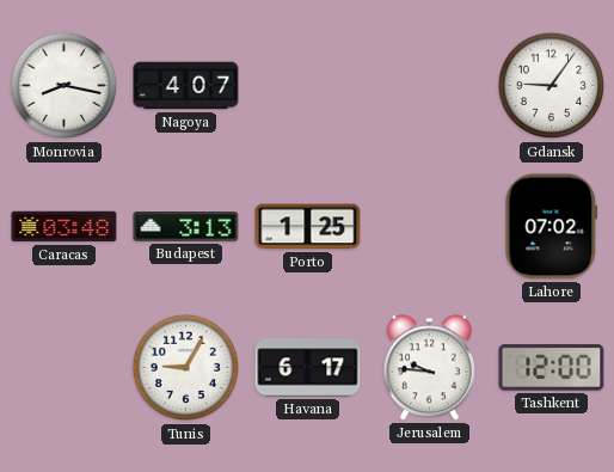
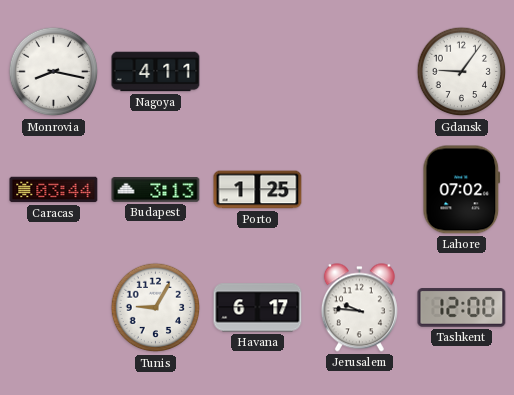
Nagoya: 4:07 -> 4:11 (156, 72)
Caracas: 03:48 -> 03:44 (54, 190)
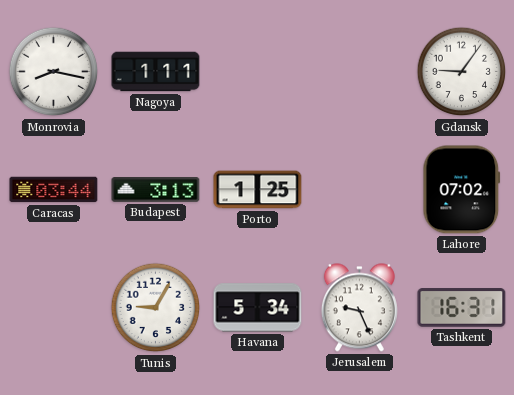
Nagoya: 4:11 -> 1:11 (156, 72)
Havana: 6:17 -> 5:34 (258, 308)
Jerusalem: 9:46 -> 9:26 (359, 308)
Tashkent: 12:00 -> 16:31 (462, 308)
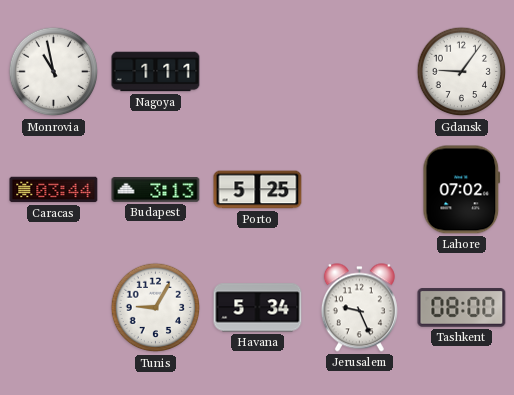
Monrovia: 8:17 -> 10:58 (54, 72)
Porto: 1:25 -> 5:25 (258, 190)
Tashkent: 16:31 -> 08:00 (462, 308)
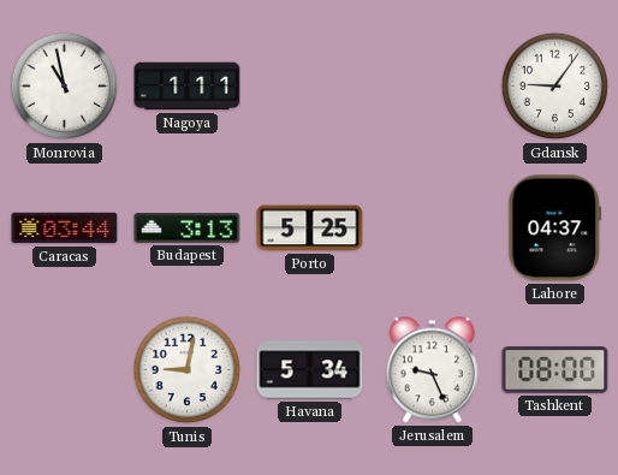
Lahore: 07:02 -> 04:37 (555, 228)
Tunis: 9:05 -> 9:02 (188, 370)
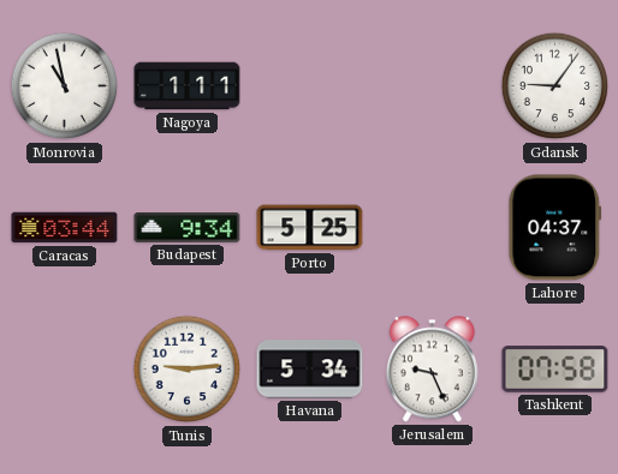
Budapest: 3:13 -> 9:34 (188, 228)
Tunis: 9:02 -> 9:14 (188, 370)
Tashkent: 08:00 -> 07:58 (555, 370)
